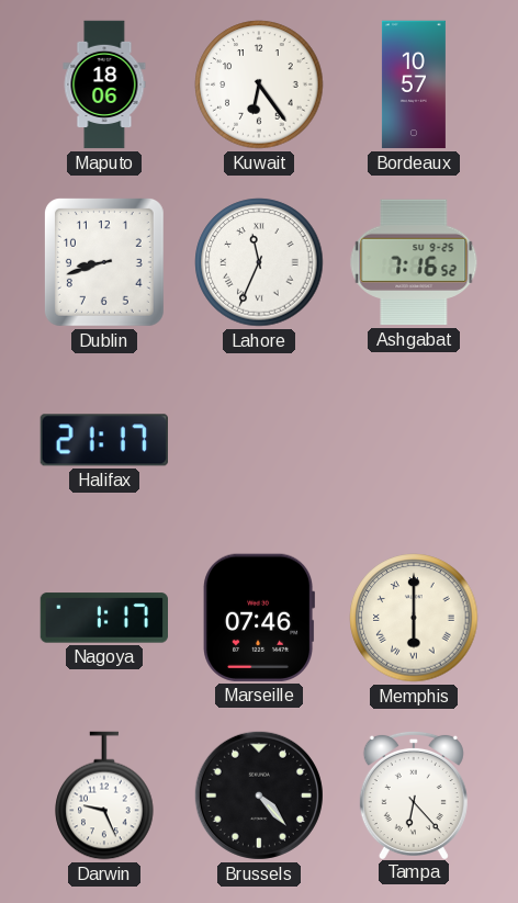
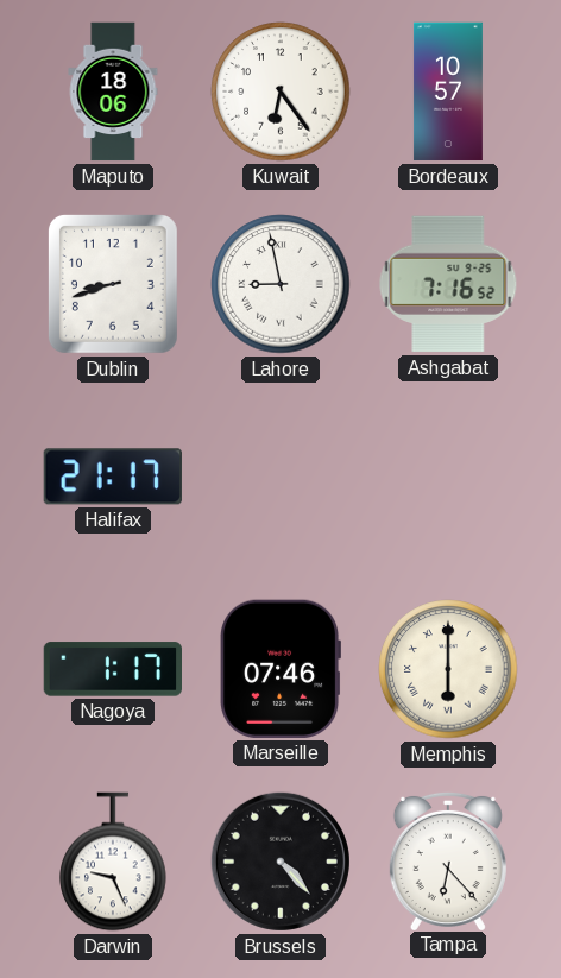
Lahore: 11:34 -> 8:58 (280, 284)
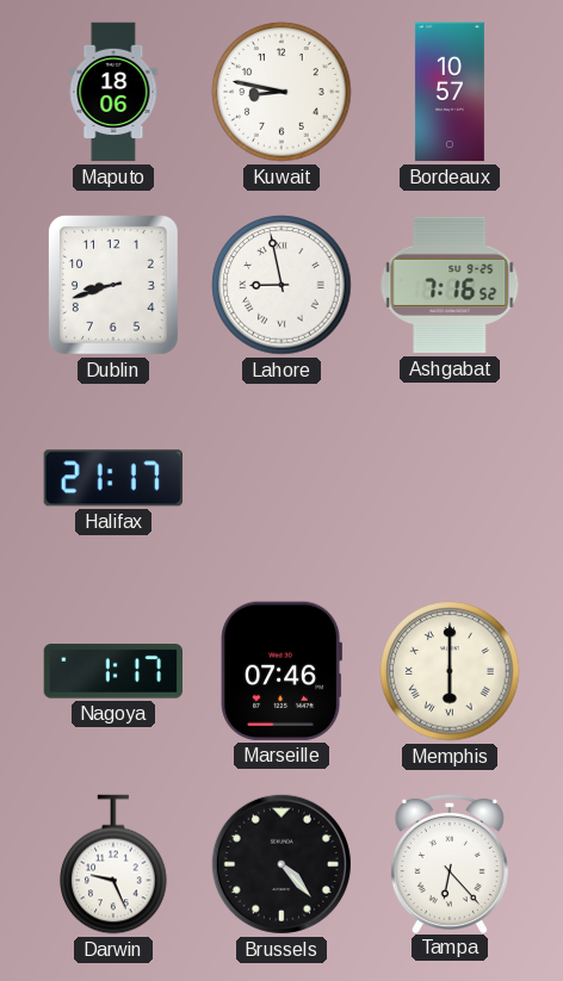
Kuwait: 6:24 -> 8:47 (281, 92)
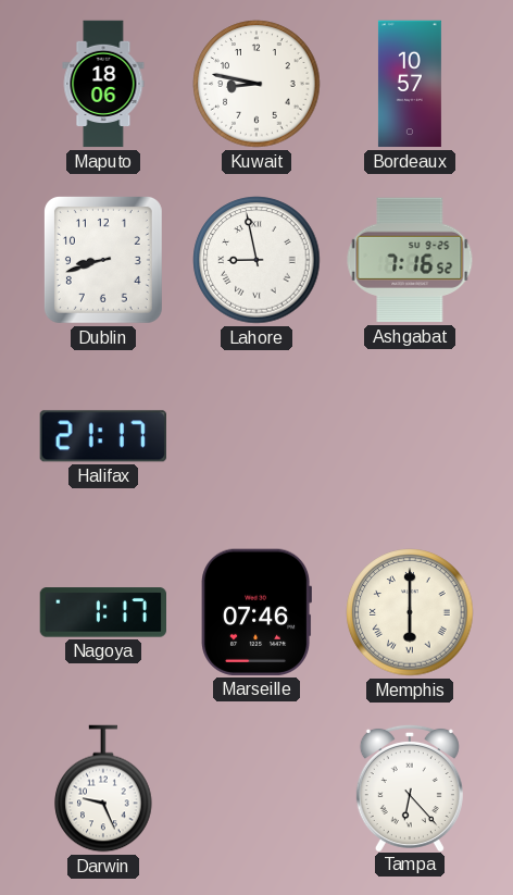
Brussels: 4:23 -> none (281, 864)
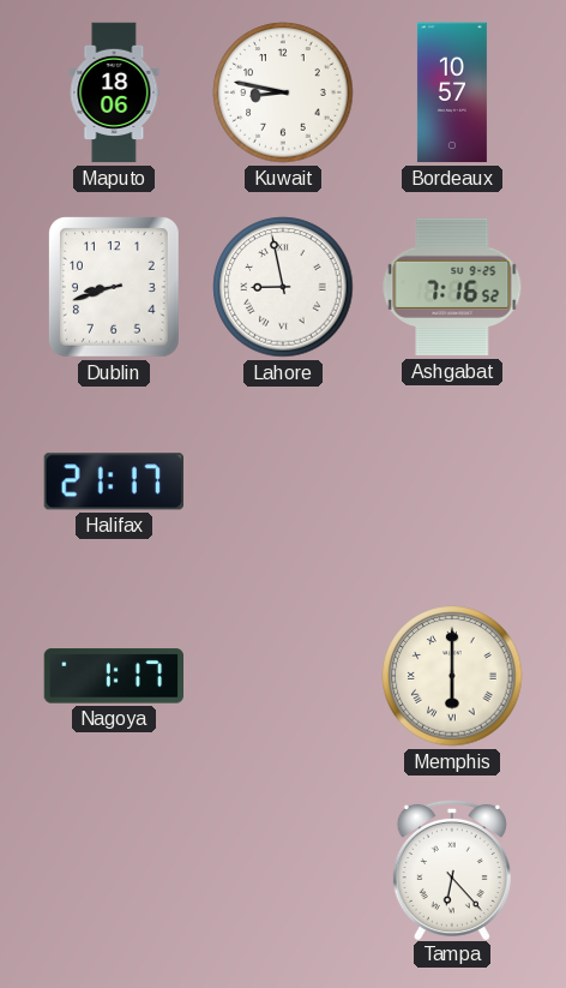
Marseille: 07:46 -> none (255, 612)
Darwin: 9:26 -> none (103, 788)
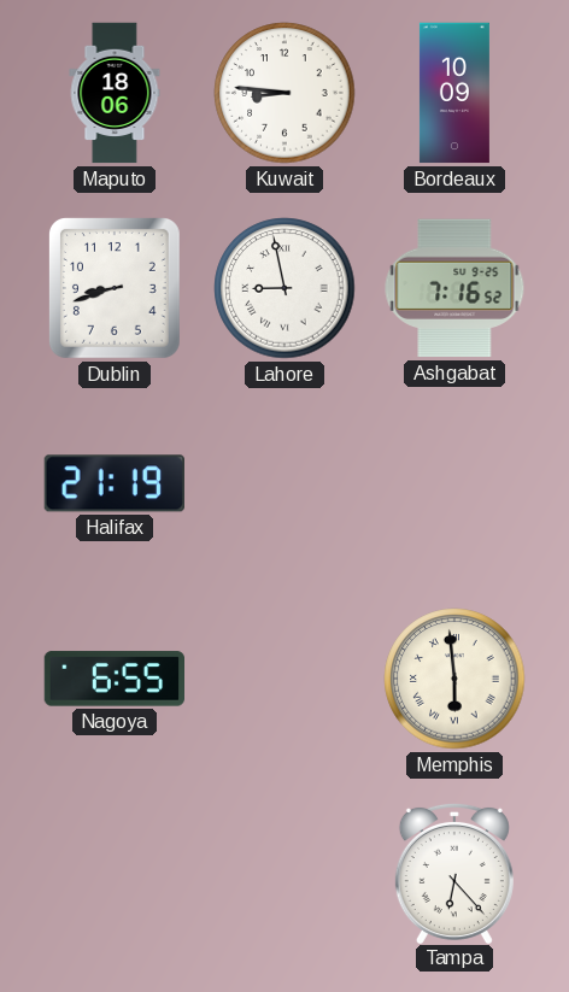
Kuwait: 8:47 -> 8:46 (284, 93)
Bordeaux: 10:57 -> 10:09 (454, 93)
Halifax: 21:17 -> 21:19 (115, 483)
Nagoya: 1:17 -> 6:55 (113, 679)
Memphis: 6:00 -> 5:59 (454, 679)
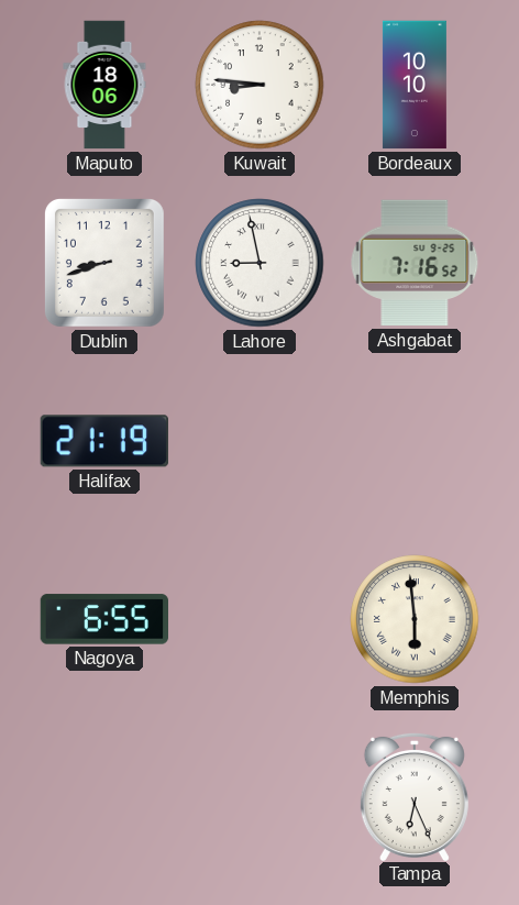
Bordeaux: 10:09 -> 10:10 (415, 85)
Tampa: 6:23 -> 6:26 (415, 796)
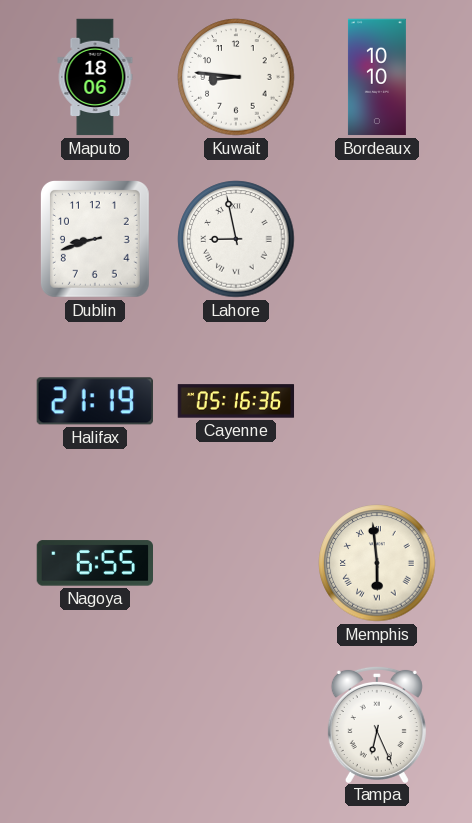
Ashgabat: 7:16 -> none (415, 263)
Cayenne: none -> 05:16 (236, 401)
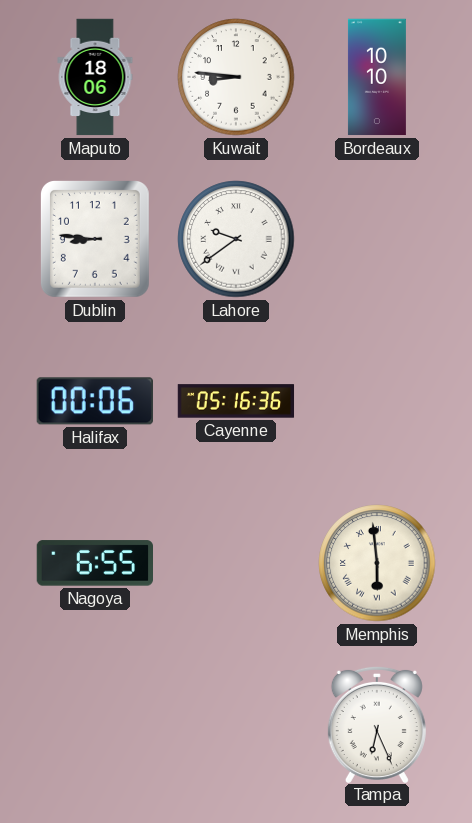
Dublin: 8:42 -> 8:46 (95, 239)
Lahore: 8:58 -> 9:39 (236, 239)
Halifax: 21:19 -> 00:06 (95, 401)
